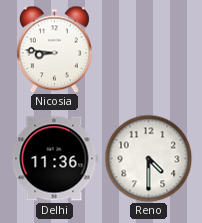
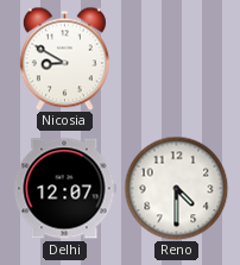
Nicosia: 8:46 -> 8:50 (64, 58)
Delhi: 11:36 -> 12:07 (64, 189)
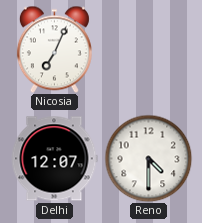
Nicosia: 8:50 -> 7:04 (54, 49)
